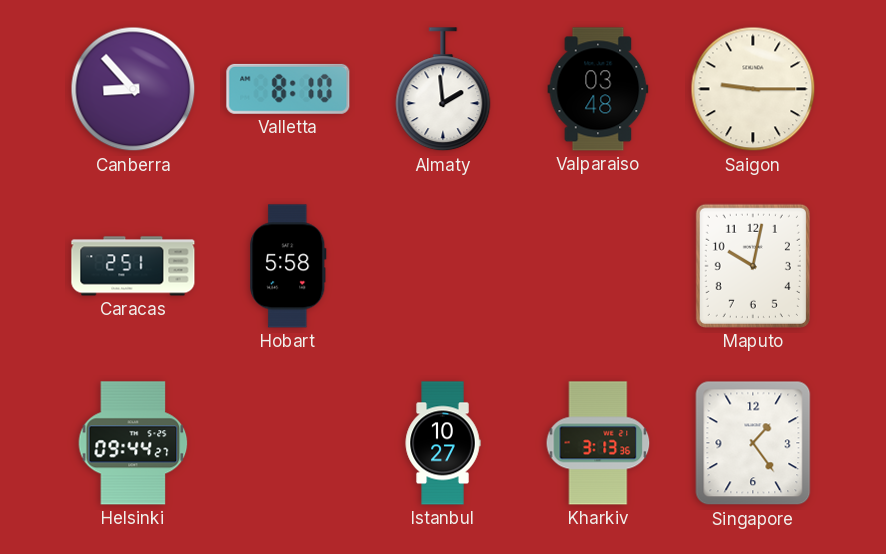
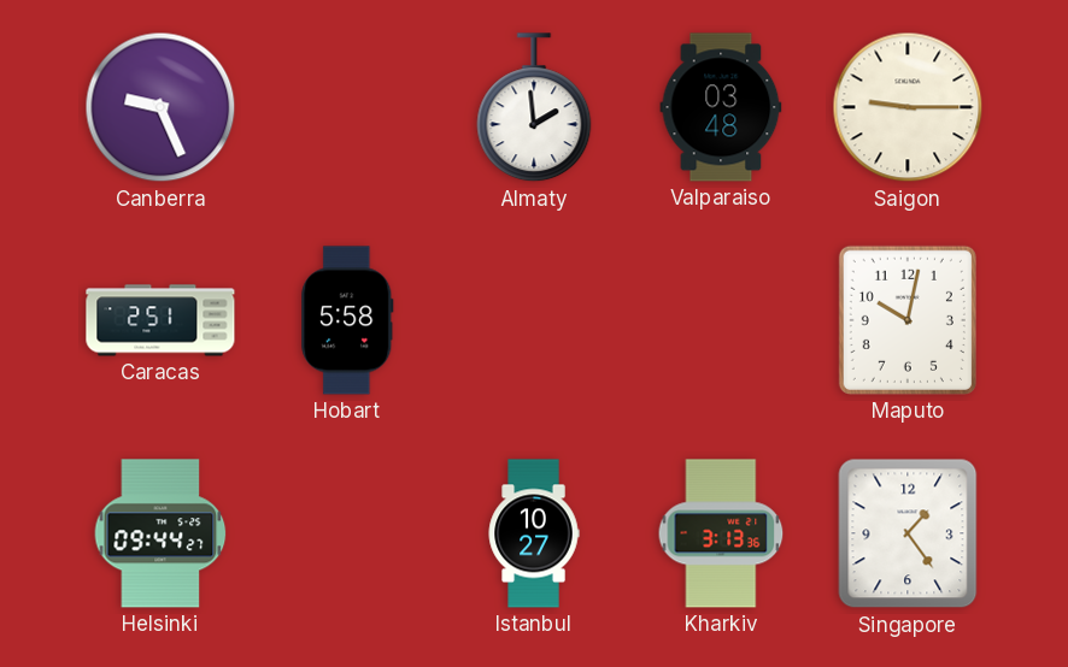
Canberra: 8:53 -> 9:26 (160, 107)
Valletta: 8:10 -> none (288, 89)
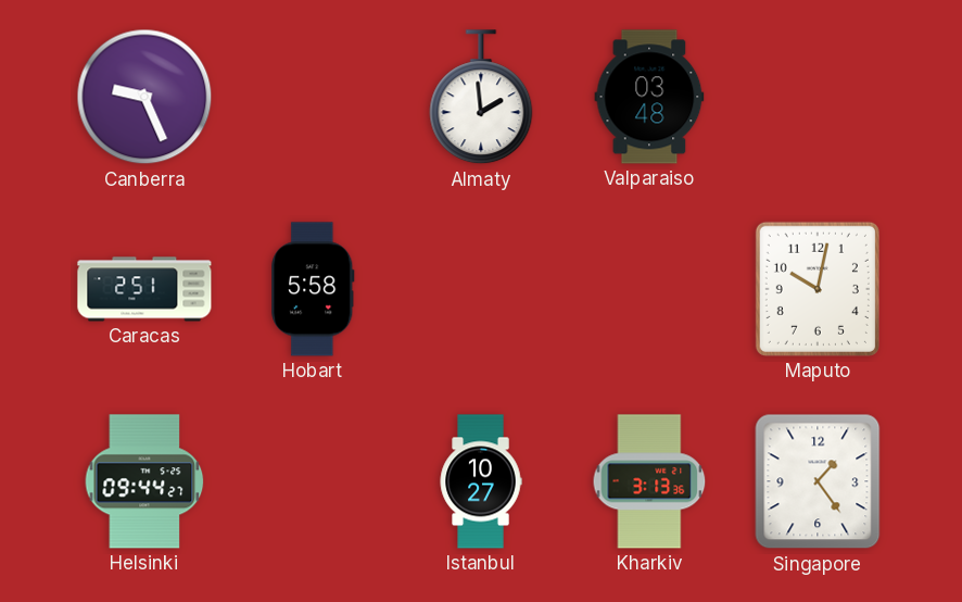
Saigon: 9:15 -> none (908, 107)
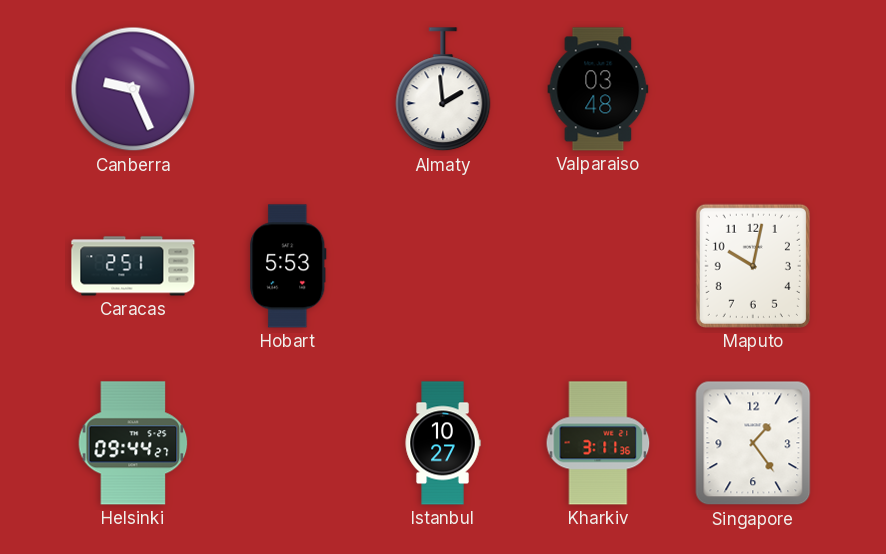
Hobart: 5:58 -> 5:53 (288, 266)
Kharkiv: 3:13 -> 3:11 (598, 443)
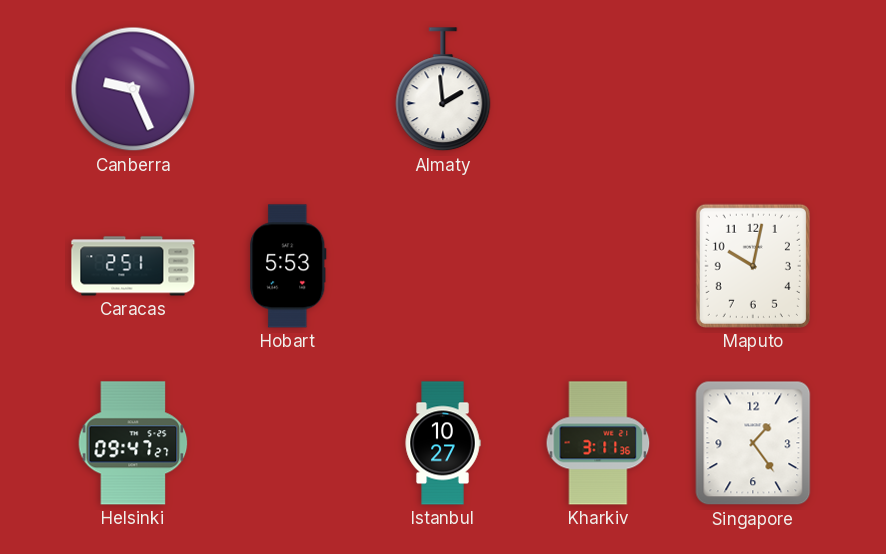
Valparaiso: 03:48 -> none (598, 89)
Helsinki: 09:44 -> 09:47 (133, 443)
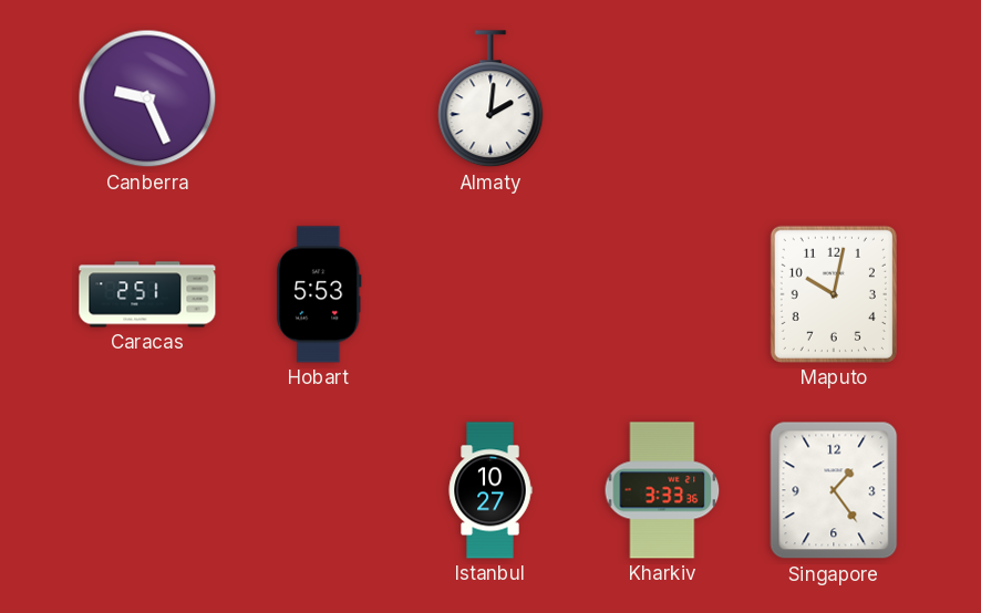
Almaty: 1:59 -> 2:01 (491, 100)
Helsinki: 09:47 -> none (133, 443)
Kharkiv: 3:11 -> 3:33 (662, 490)
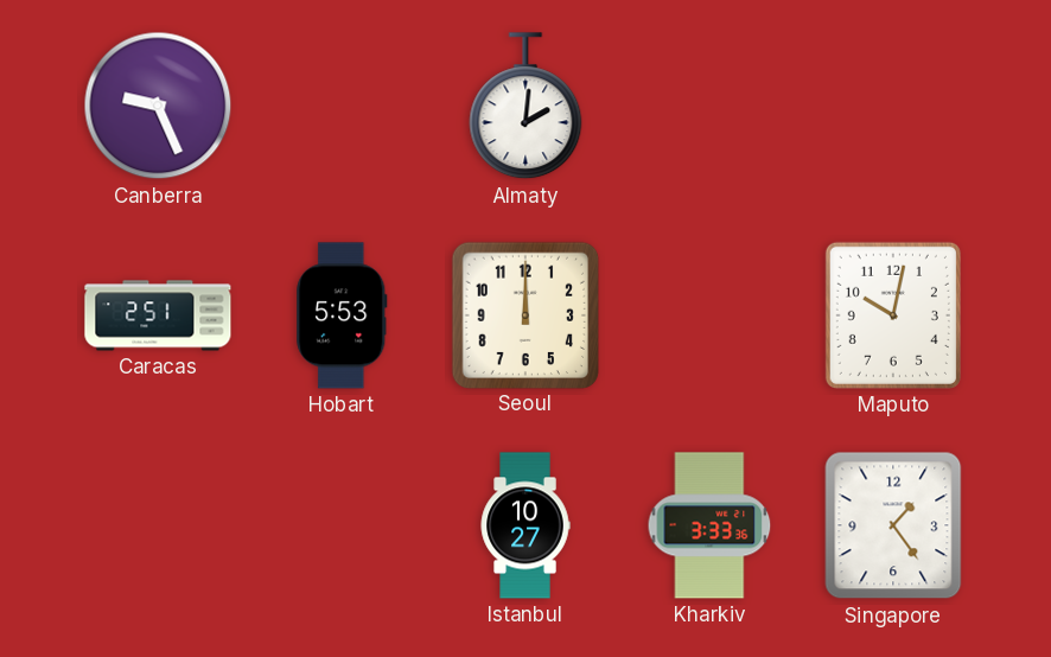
Seoul: none -> 12:00 (524, 314)
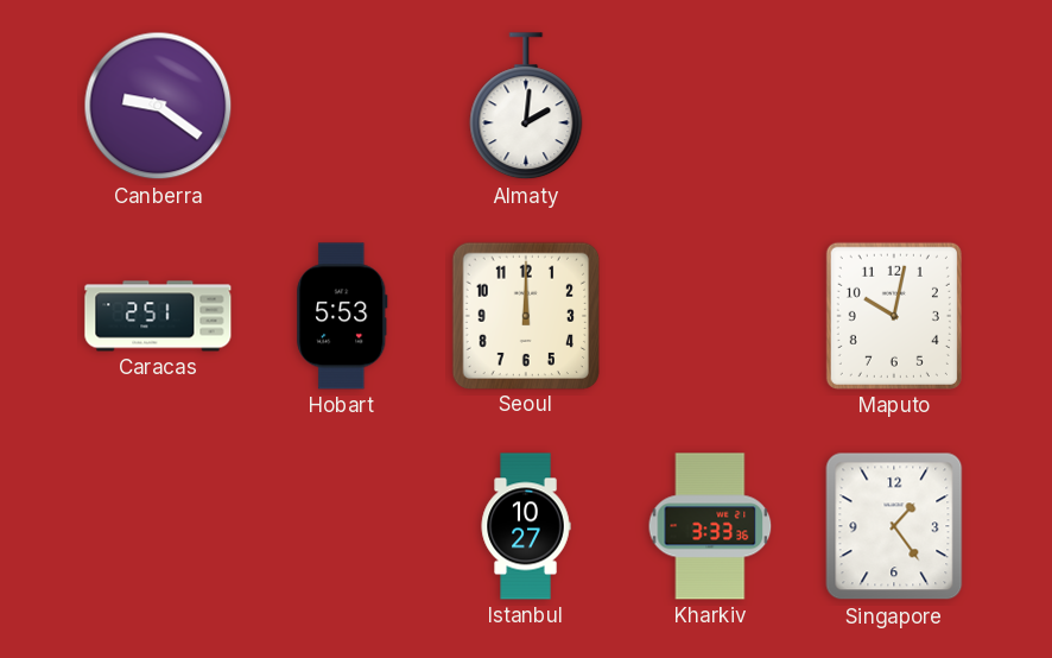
Canberra: 9:26 -> 9:21 (158, 106)
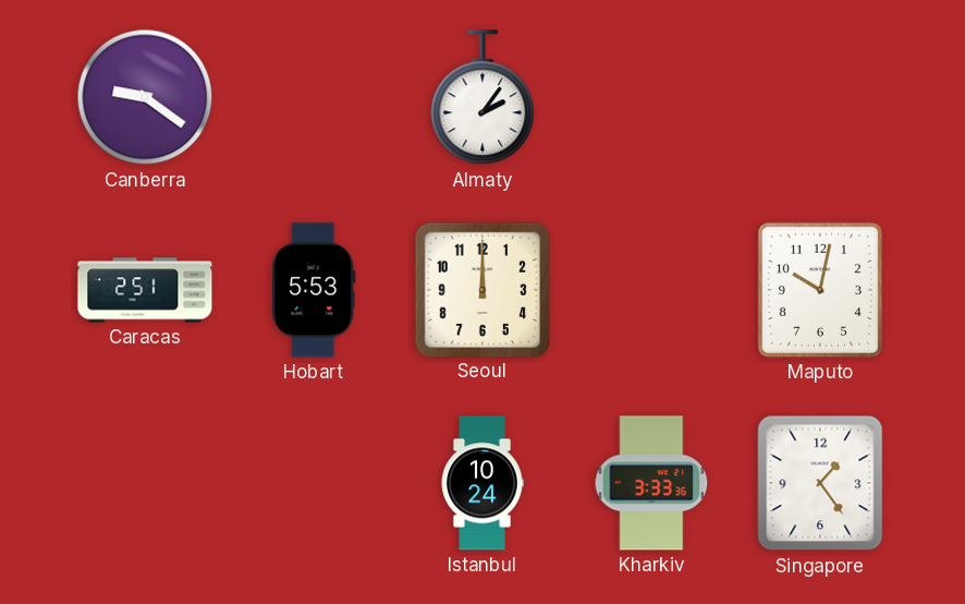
Almaty: 2:01 -> 2:06 (482, 98)
Istanbul: 10:27 -> 10:24 (482, 483)
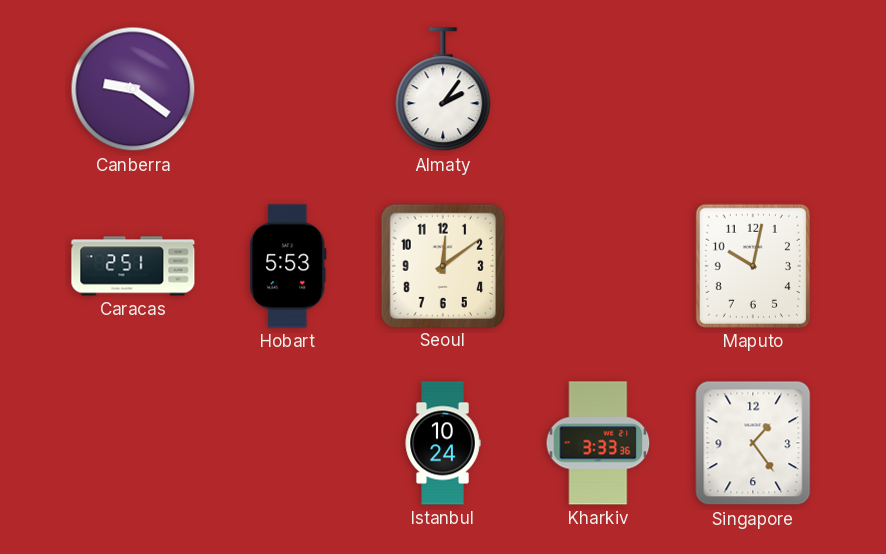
Seoul: 12:00 -> 12:09 (442, 265)
